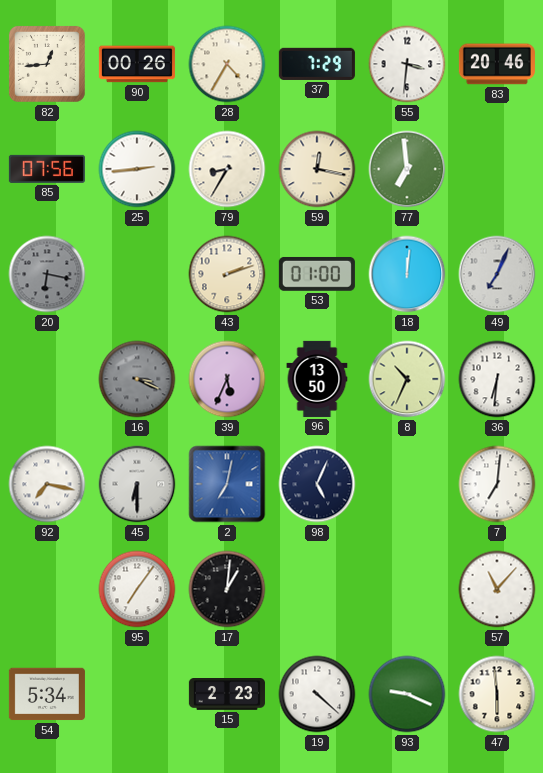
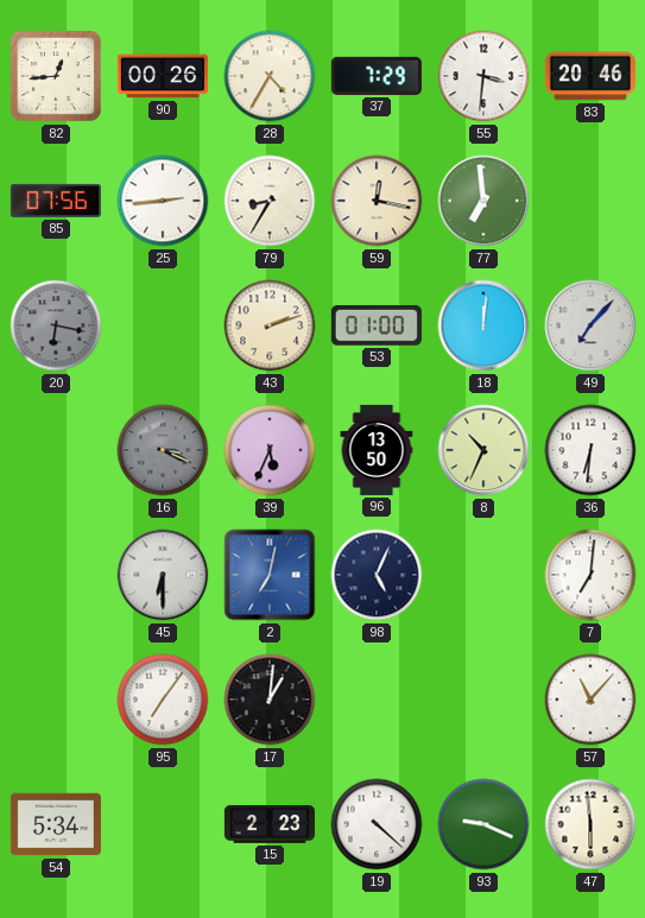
49: 7:04 -> 7:07 (590, 325)
92: 7:17 -> none (47, 484)
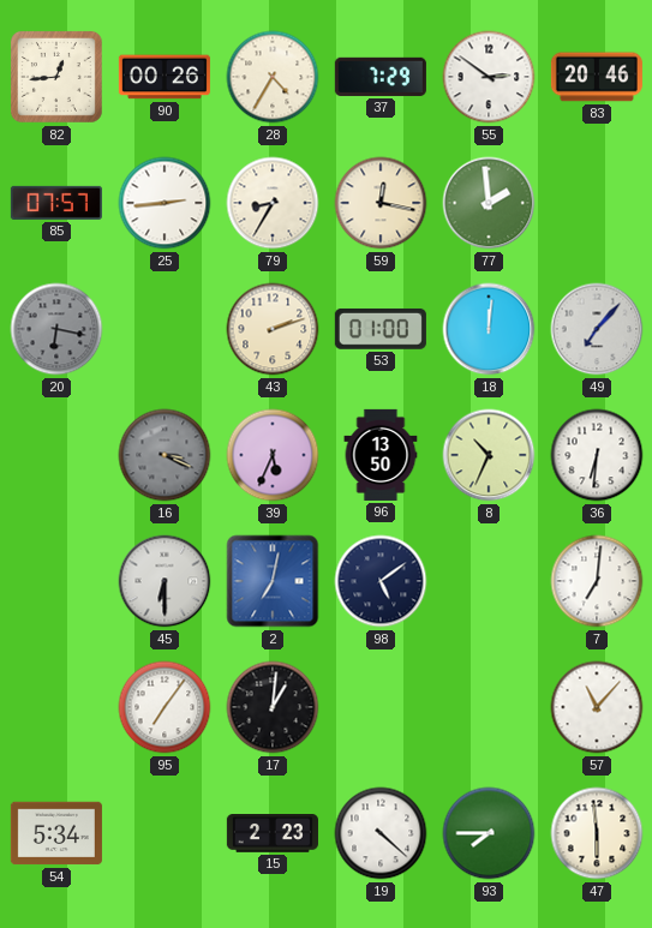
55: 3:31 -> 2:51 (489, 77)
85: 07:56 -> 07:57 (56, 203)
77: 6:59 -> 1:59 (489, 203)
98: 5:04 -> 5:09 (381, 581)
93: 9:19 -> 7:45 (489, 833)
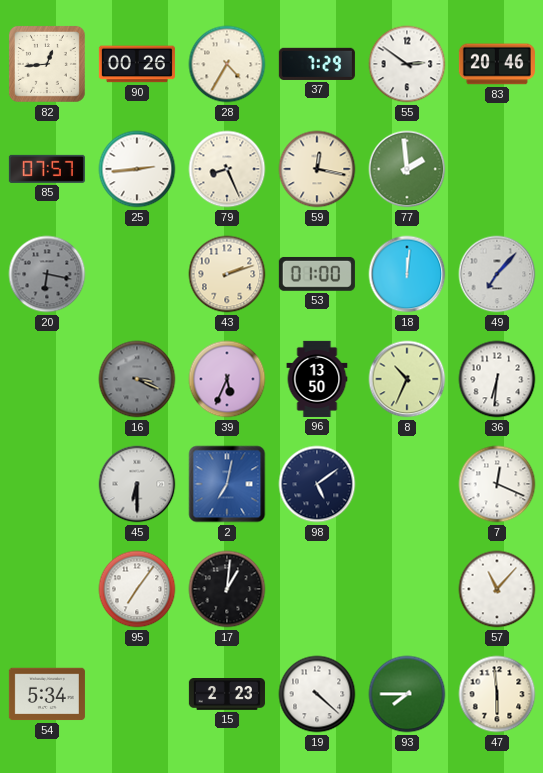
79: 8:35 -> 8:26 (227, 169)
7: 7:01 -> 12:19 (497, 484)
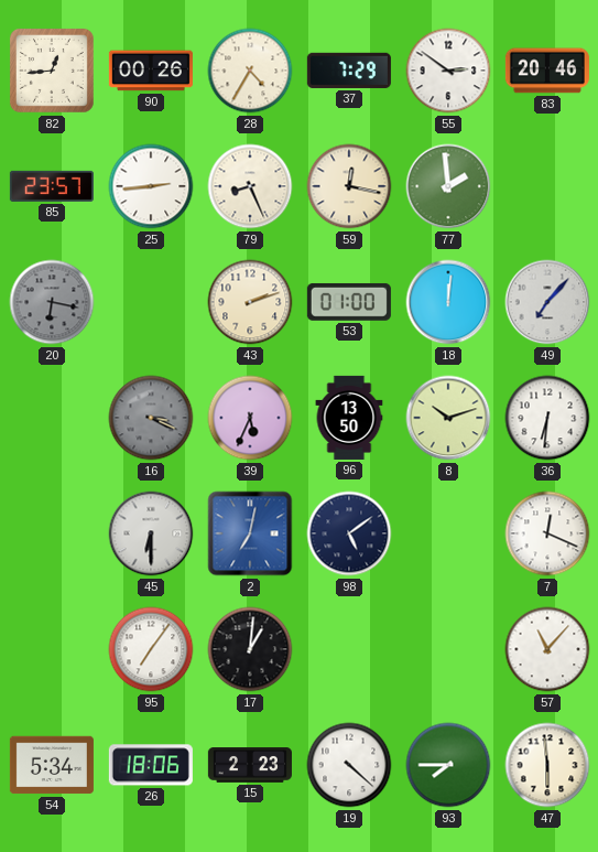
85: 07:57 -> 23:57 (52, 186)
8: 10:34 -> 10:12 (448, 418)
26: none -> 18:06 (151, 765)
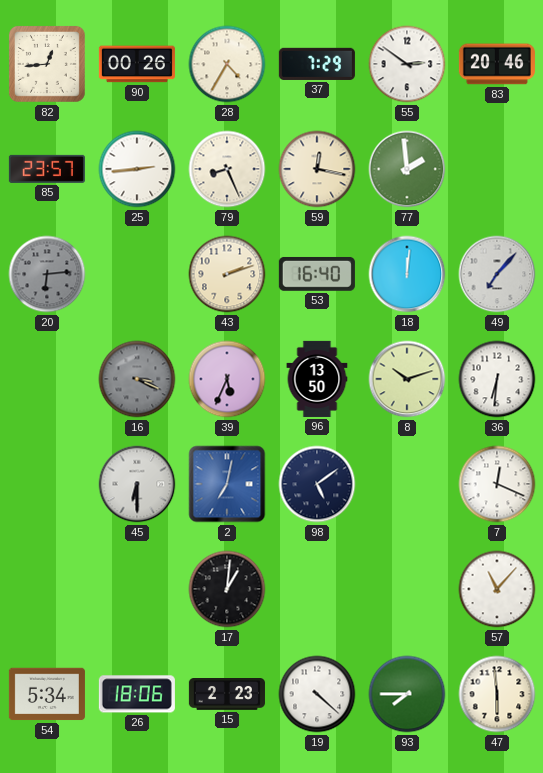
20: 6:17 -> 6:14 (47, 274)
53: 01:00 -> 16:40 (317, 274)
95: 7:06 -> none (151, 649)
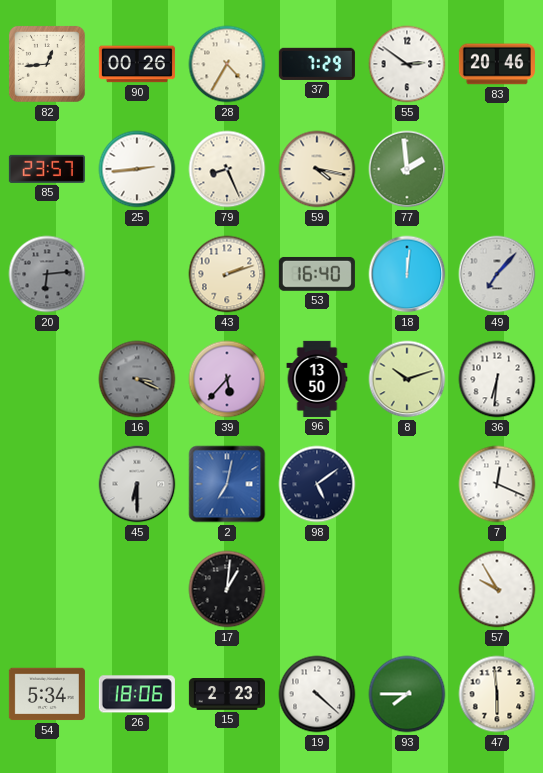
59: 12:17 -> 4:17 (317, 169)
39: 5:34 -> 5:37 (227, 379)
57: 11:07 -> 9:55 (497, 589)
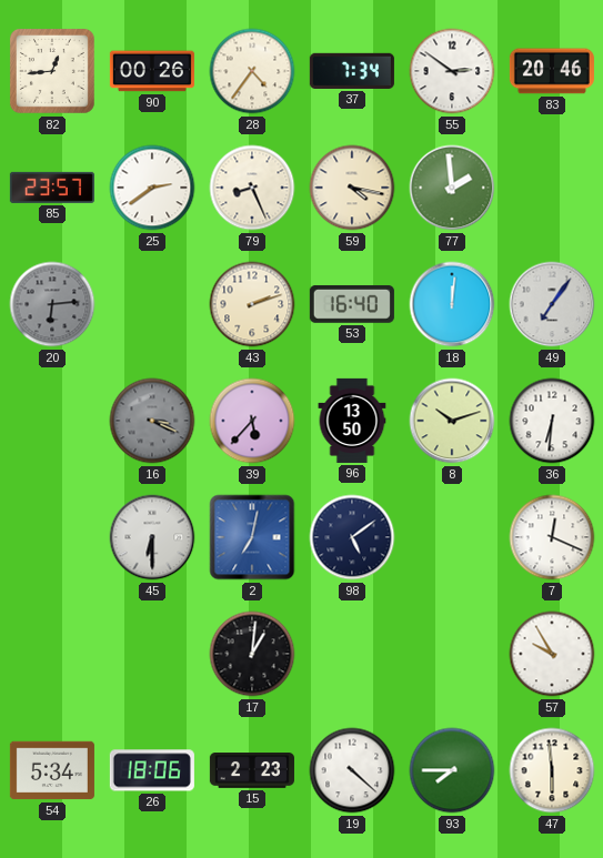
28: 4:35 -> 4:36 (252, 71)
37: 7:29 -> 7:34 (352, 71)
25: 2:44 -> 2:39 (152, 188)
49: 7:07 -> 7:06 (552, 304)
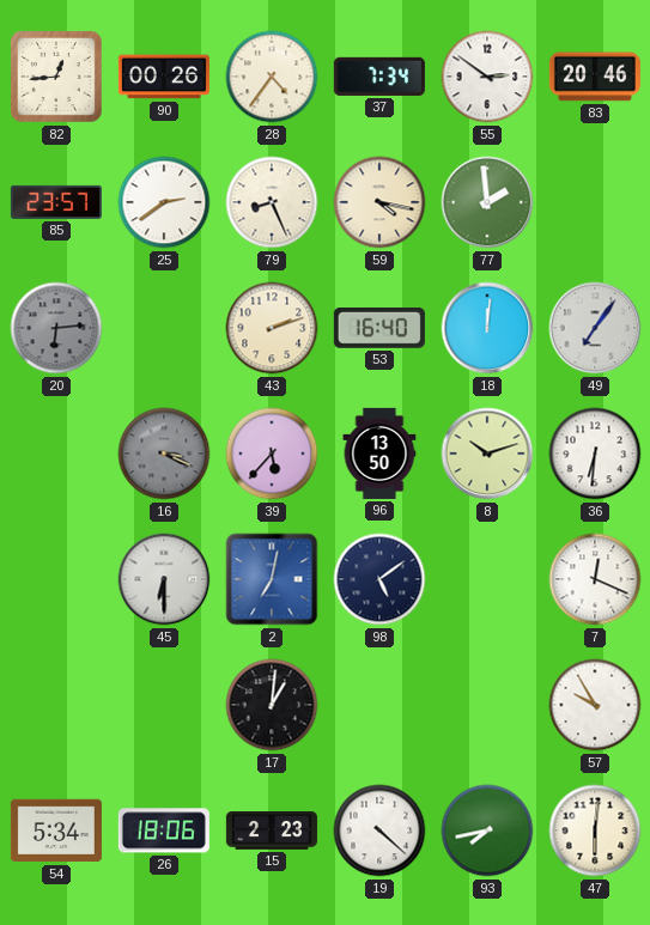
93: 7:45 -> 7:43 (487, 830)
47: 5:59 -> 6:01 (595, 830)
